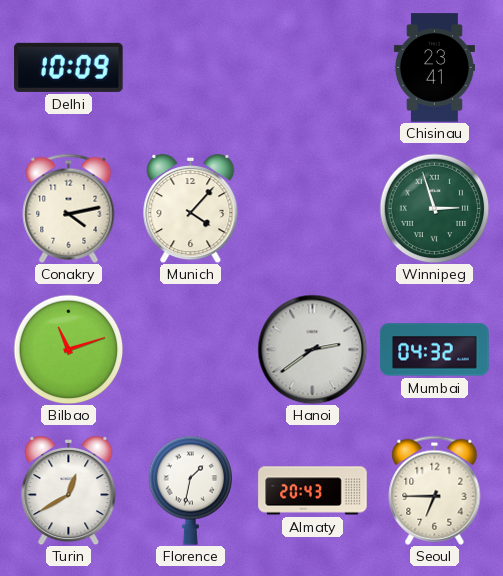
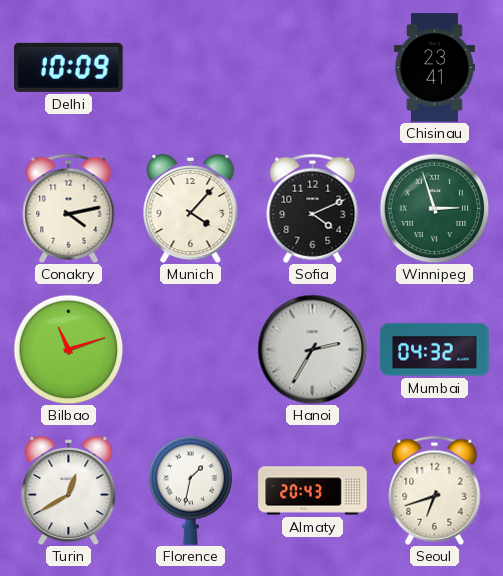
Sofia: none -> 4:11 (313, 208)
Hanoi: 2:39 -> 2:35 (312, 349)
Seoul: 6:45 -> 6:42 (435, 490)
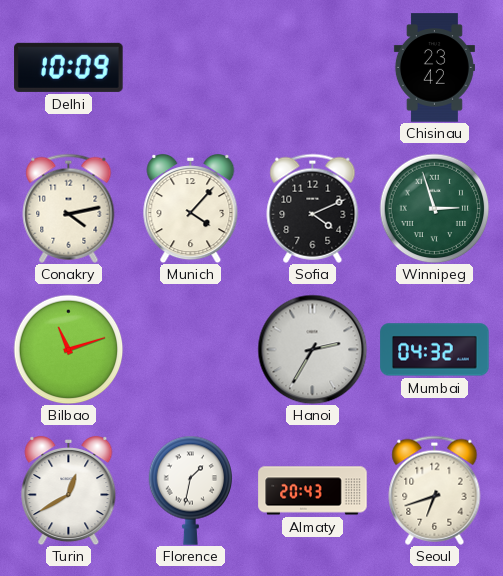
Chisinau: 23:41 -> 23:42 (434, 68)
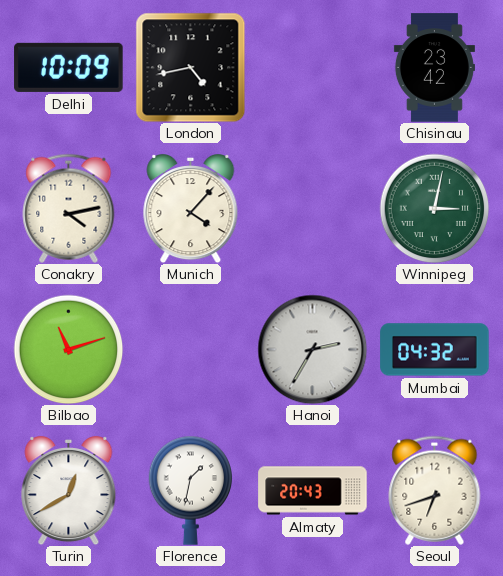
London: none -> 4:43 (190, 67)
Sofia: 4:11 -> none (313, 208)
Winnipeg: 2:57 -> 3:02 (434, 208)
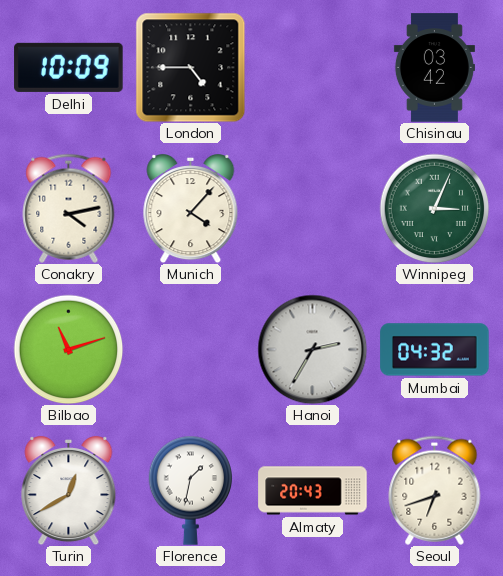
London: 4:43 -> 4:45 (190, 67)
Chisinau: 23:42 -> 03:42 (434, 68)
Winnipeg: 3:02 -> 3:04 (434, 208)
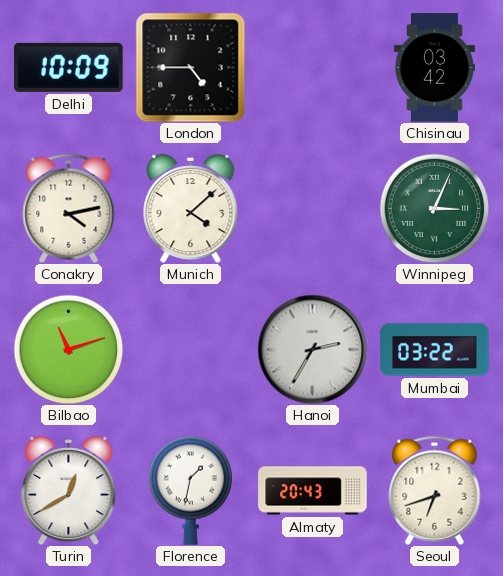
Munich: 4:07 -> 4:08 (191, 208)
Mumbai: 04:32 -> 03:22 (435, 350)
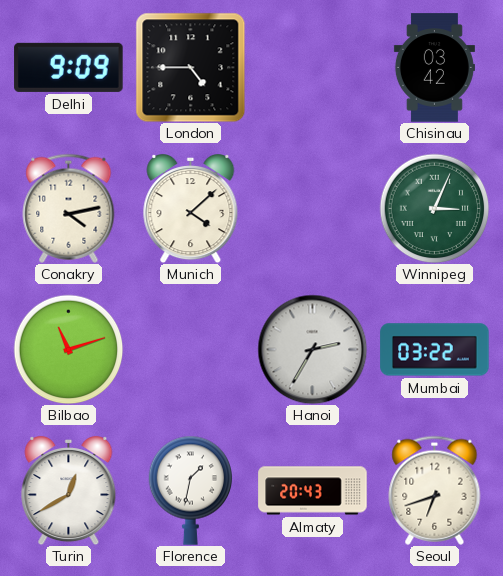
Delhi: 10:09 -> 9:09 (69, 67)
